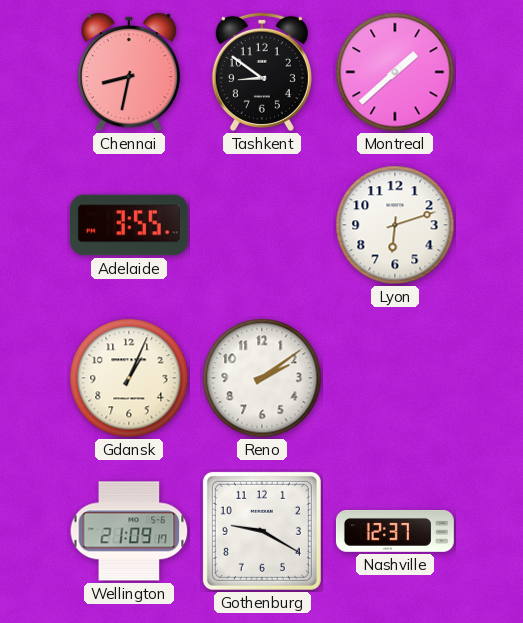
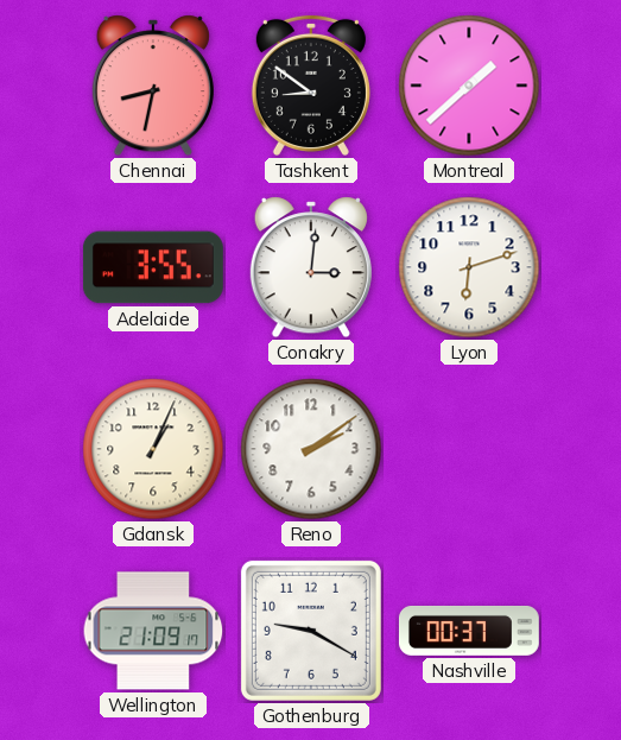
Conakry: none -> 3:01 (311, 267)
Nashville: 12:37 -> 00:37 (469, 631)
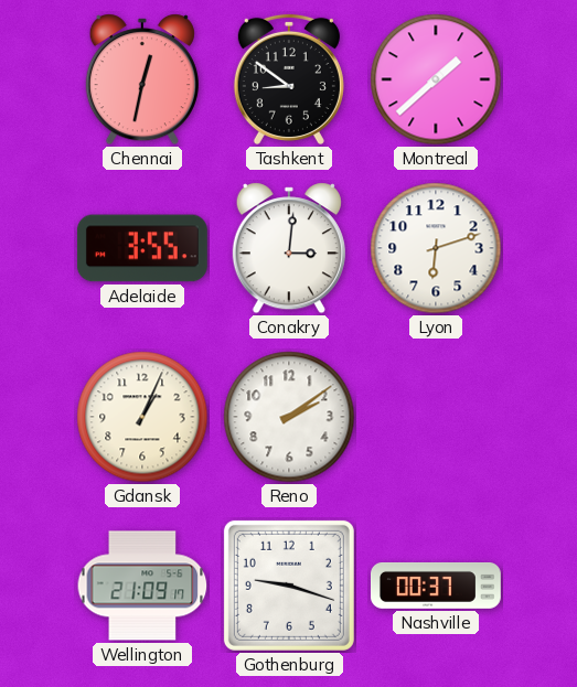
Chennai: 8:32 -> 12:32 (142, 79)
Gothenburg: 9:20 -> 9:18 (289, 586)
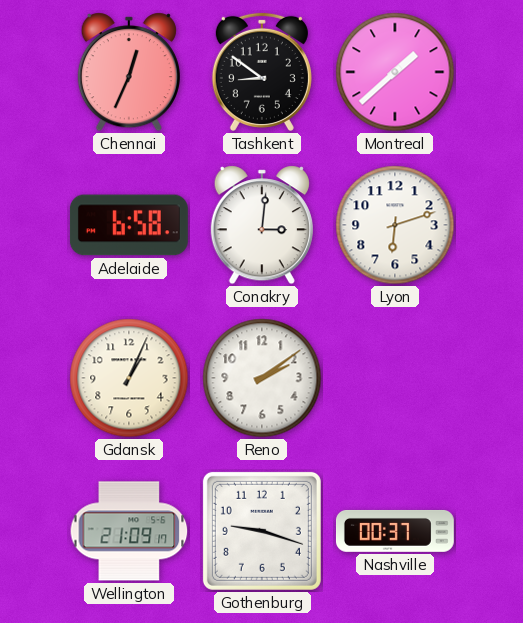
Chennai: 12:32 -> 12:34 (129, 72)
Adelaide: 3:55 -> 6:58 (129, 225)
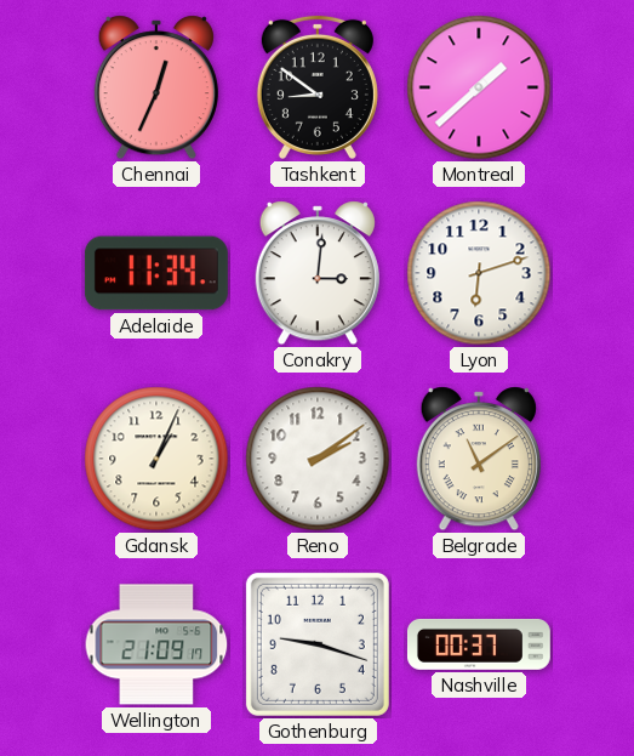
Adelaide: 6:58 -> 11:34 (156, 273)
Belgrade: none -> 11:09 (479, 459)
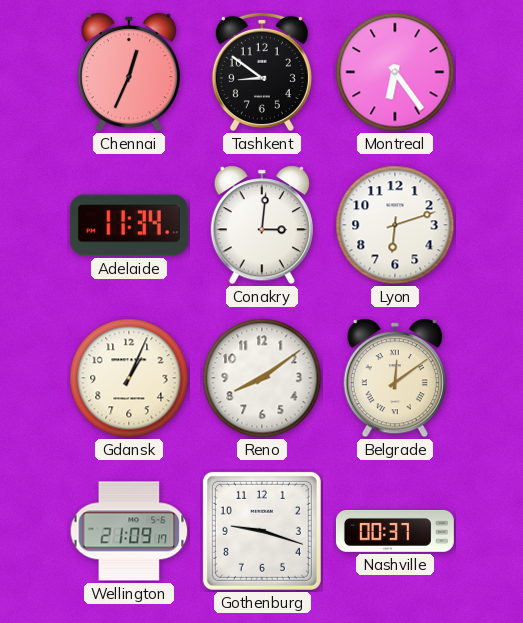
Montreal: 1:38 -> 6:24 (395, 72)
Reno: 2:09 -> 8:09 (262, 378)
Belgrade: 11:09 -> 12:09 (395, 378)
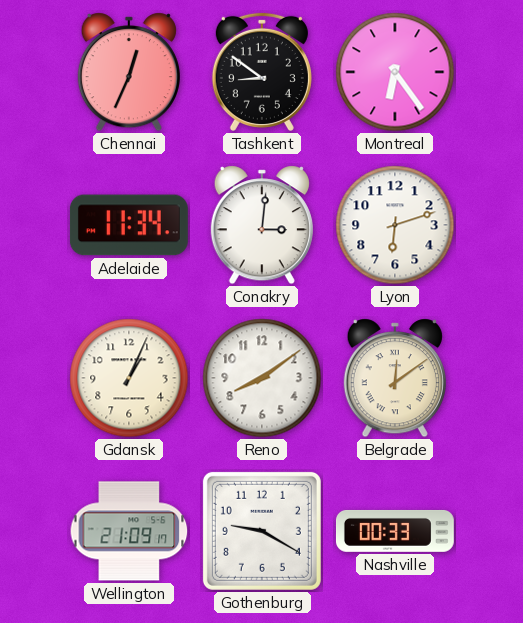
Gothenburg: 9:18 -> 9:20 (262, 531)
Nashville: 00:37 -> 00:33 (395, 531)
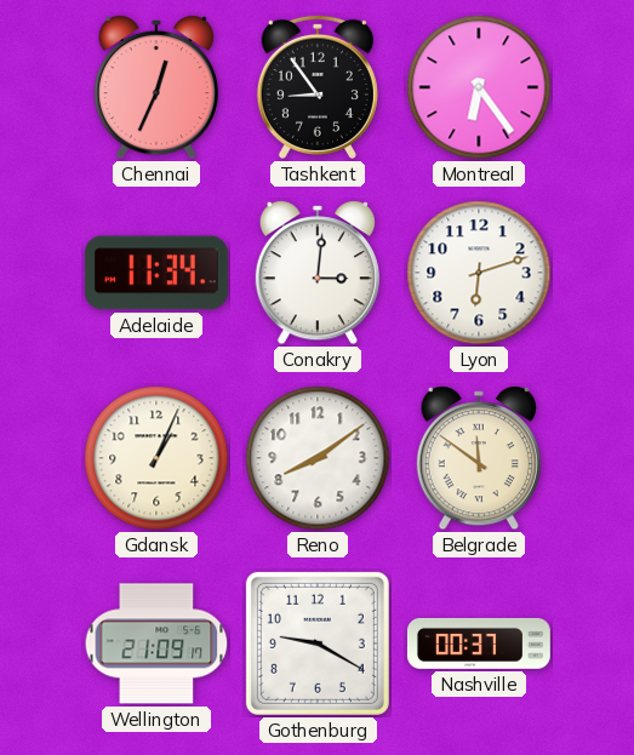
Tashkent: 8:51 -> 8:54 (318, 87)
Belgrade: 12:09 -> 11:51 (479, 458)
Nashville: 00:33 -> 00:37 (479, 644)
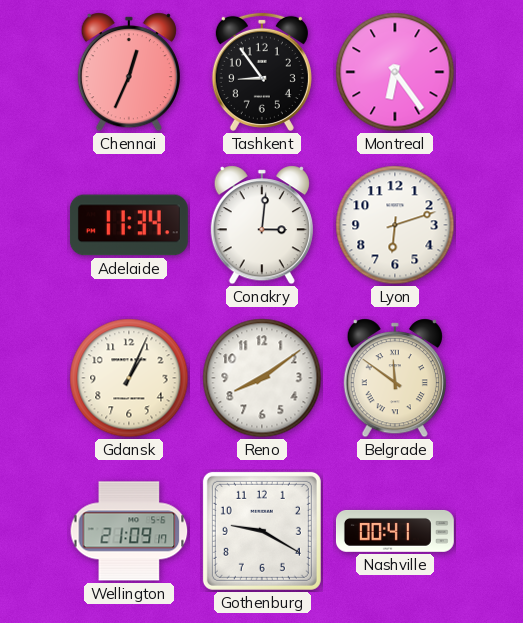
Nashville: 00:37 -> 00:41 (395, 531)
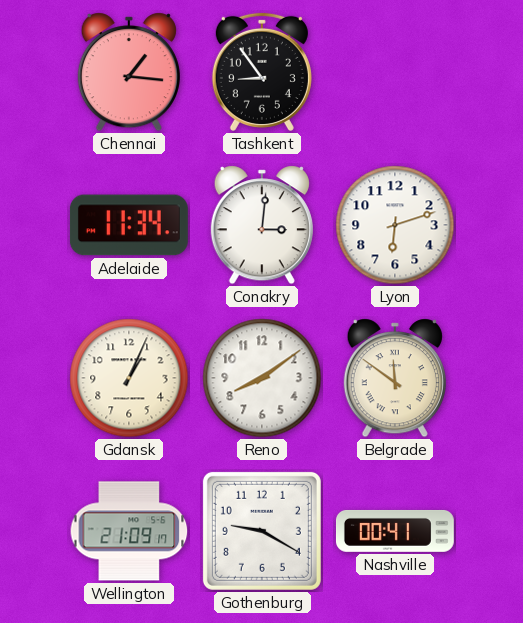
Chennai: 12:34 -> 1:16 (129, 72)
Montreal: 6:24 -> none (395, 72)
